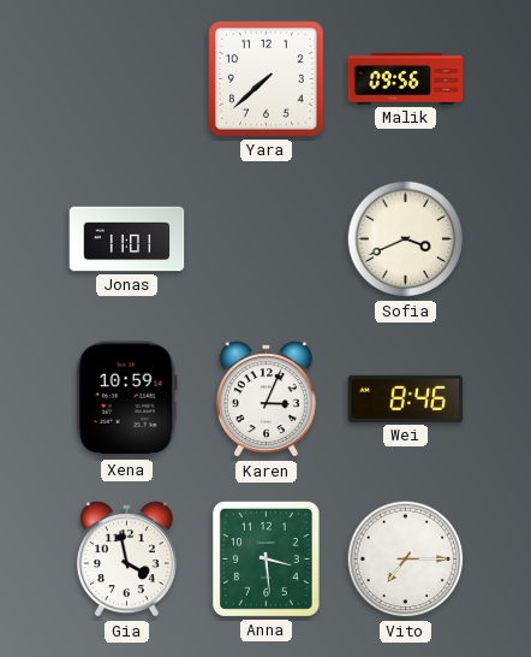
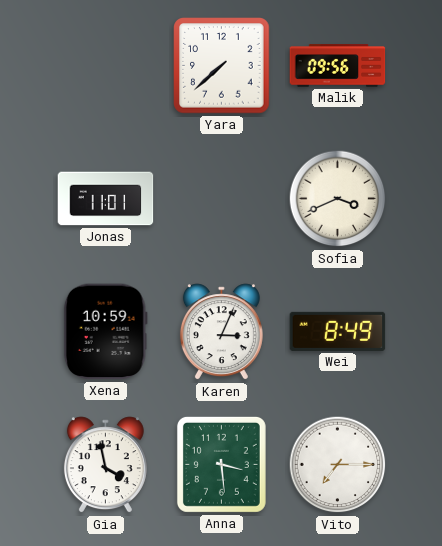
Wei: 8:46 -> 8:49 (338, 331)
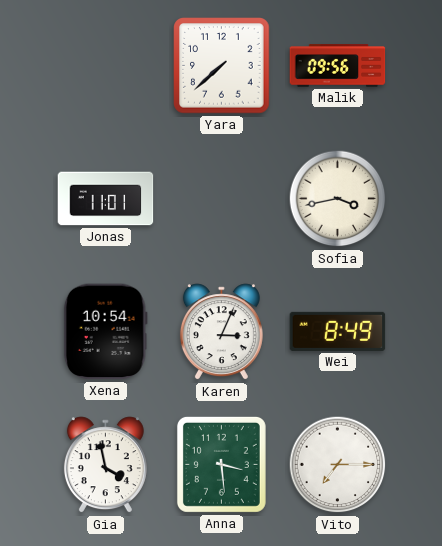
Sofia: 3:41 -> 3:43 (338, 199)
Xena: 10:59 -> 10:54 (105, 332)
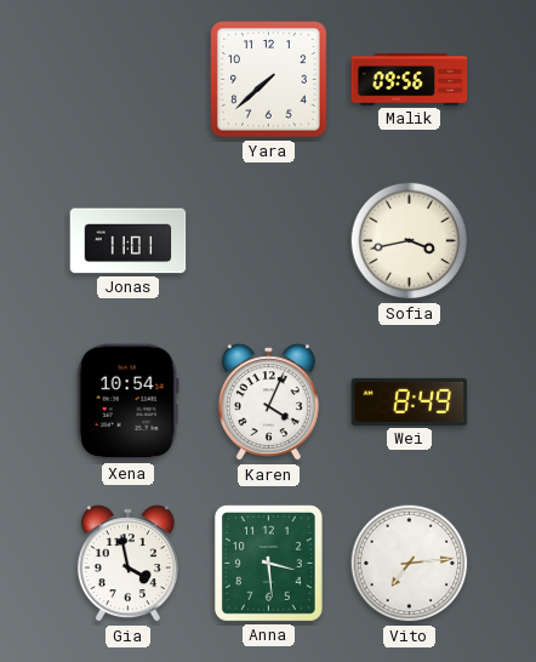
Karen: 3:04 -> 4:04 (268, 403)
Vito: 7:15 -> 7:14 (410, 564)
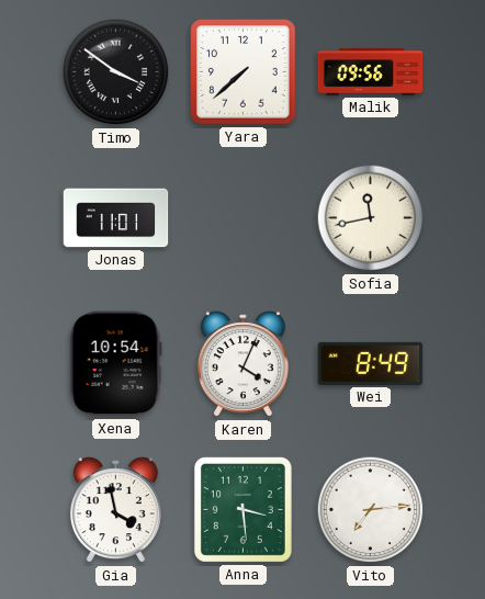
Timo: none -> 3:51 (116, 72)
Sofia: 3:43 -> 11:43 (371, 218)
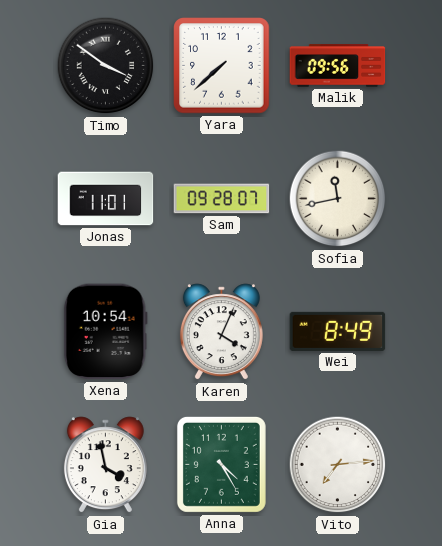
Sam: none -> 09:28 (222, 199)
Anna: 3:29 -> 4:25 (221, 464)
